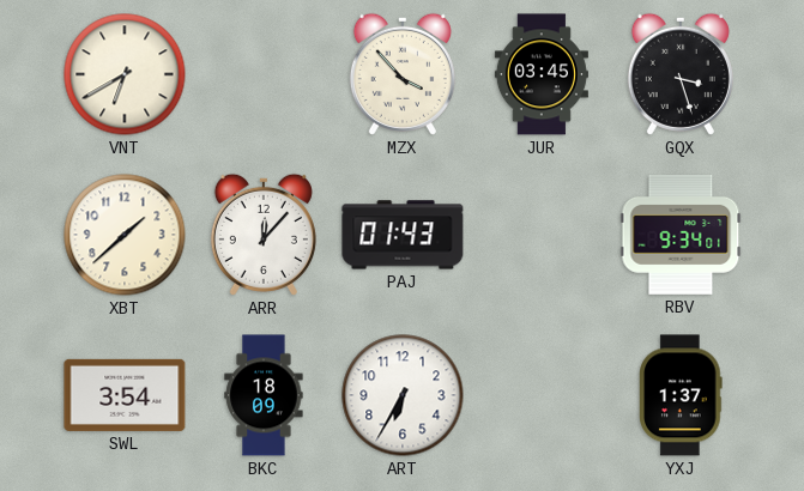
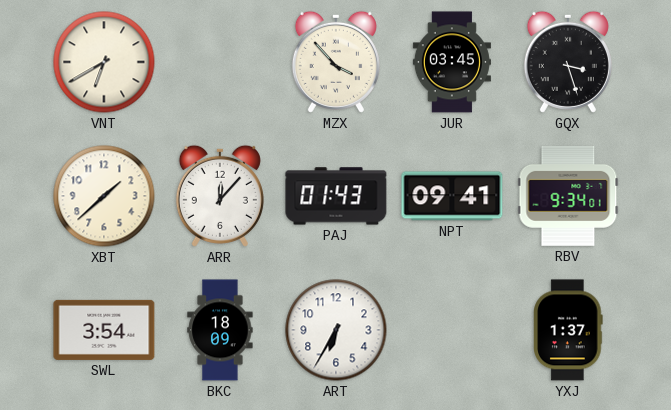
NPT: none -> 09:41 (452, 196)
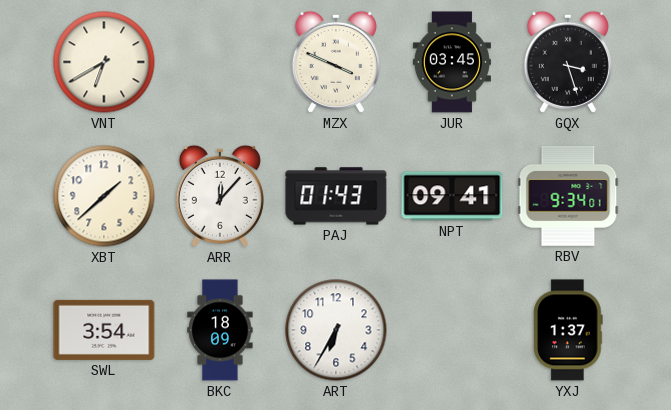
MZX: 3:53 -> 3:49 (336, 62)
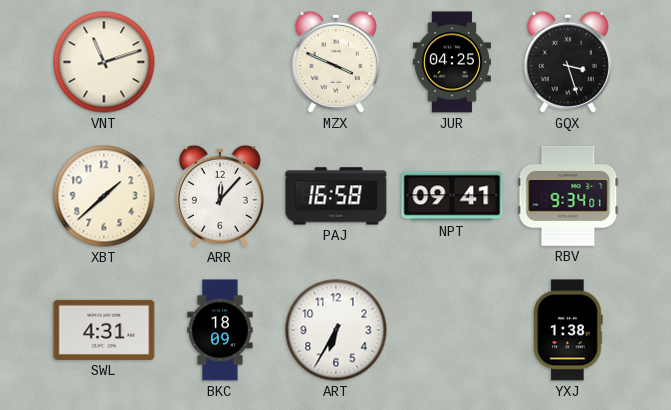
VNT: 6:40 -> 11:12 (104, 62)
JUR: 03:45 -> 04:25 (452, 62)
PAJ: 01:43 -> 16:58 (336, 196)
SWL: 3:54 -> 4:31 (104, 330)
YXJ: 1:37 -> 1:38 (568, 330)
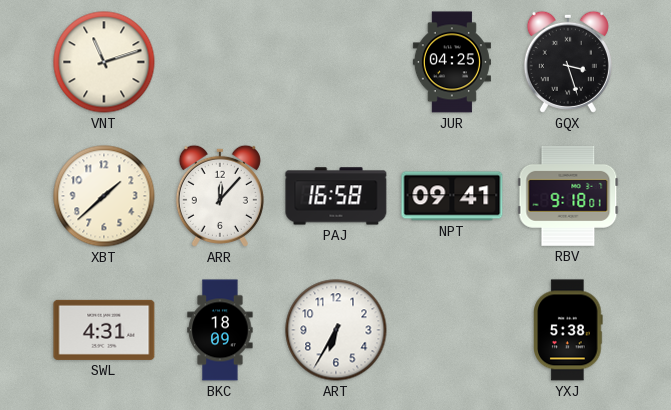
MZX: 3:49 -> none (336, 62)
RBV: 9:34 -> 9:18 (568, 196)
YXJ: 1:38 -> 5:38 (568, 330)
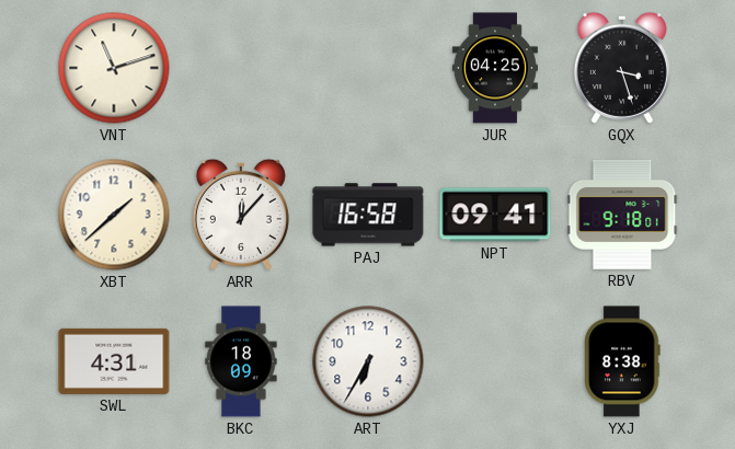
YXJ: 5:38 -> 8:38 (622, 361)
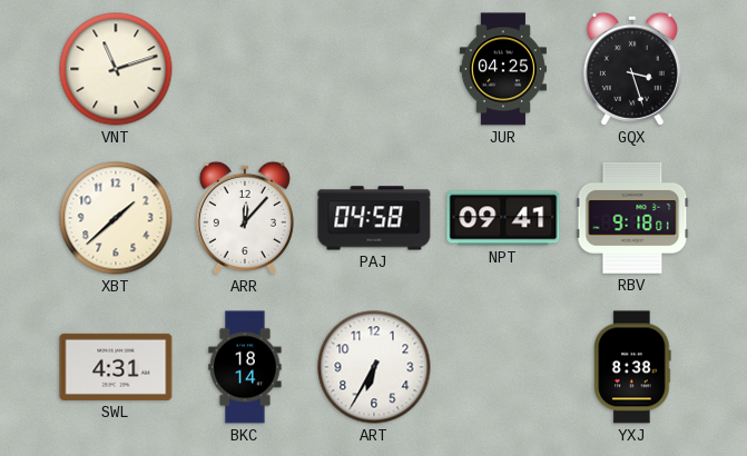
PAJ: 16:58 -> 04:58 (374, 218)
BKC: 18:09 -> 18:14 (245, 367)
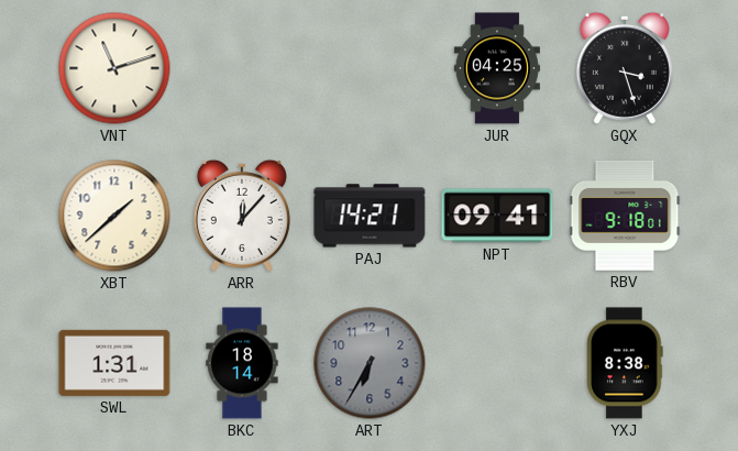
PAJ: 04:58 -> 14:21 (370, 216)
SWL: 4:31 -> 1:31 (114, 363)
ART dial: white -> grey (370, 363)
